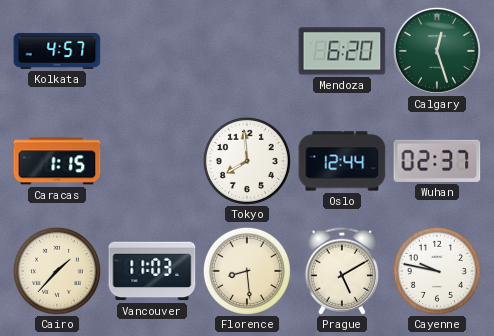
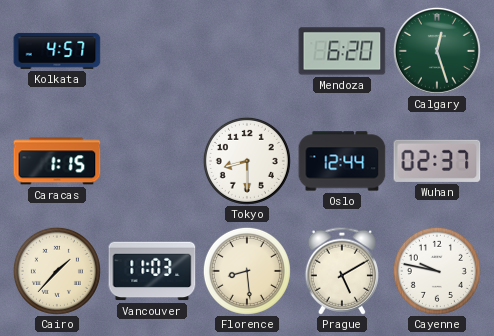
Tokyo: 7:59 -> 8:30 (247, 161)
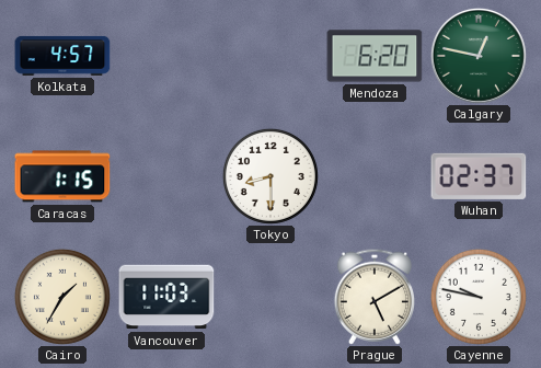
Calgary: 12:27 -> 12:47 (479, 56)
Oslo: 12:44 -> none (342, 161)
Cairo: 1:37 -> 1:35 (62, 297)
Florence: 8:29 -> none (247, 271)
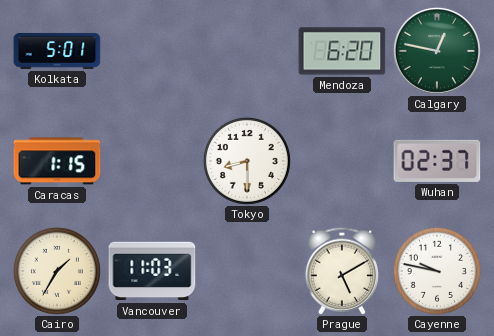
Kolkata: 4:57 -> 5:01 (57, 51)
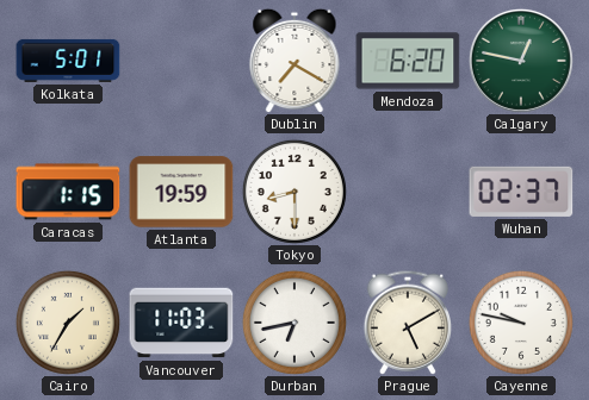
Dublin: none -> 7:20 (294, 61)
Atlanta: none -> 19:59 (181, 192)
Durban: none -> 6:43 (294, 323)
